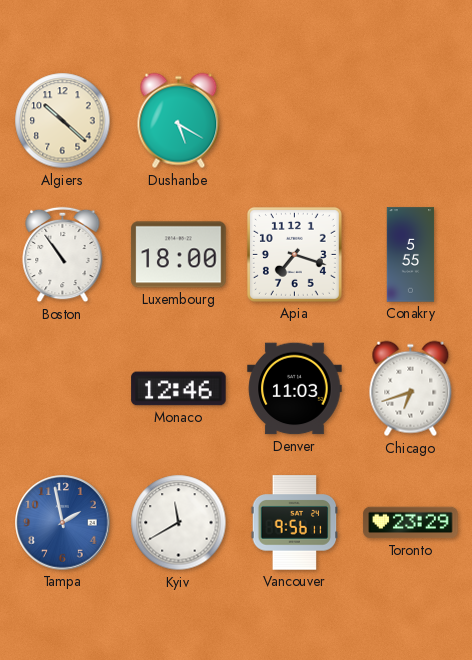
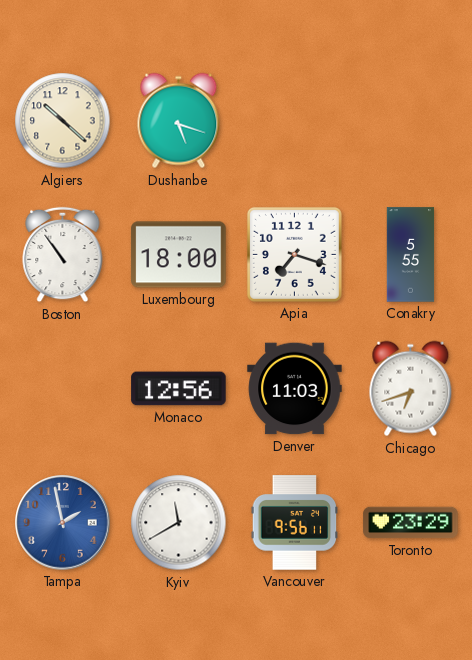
Dushanbe: 5:20 -> 5:18 (179, 121)
Monaco: 12:46 -> 12:56 (179, 389)
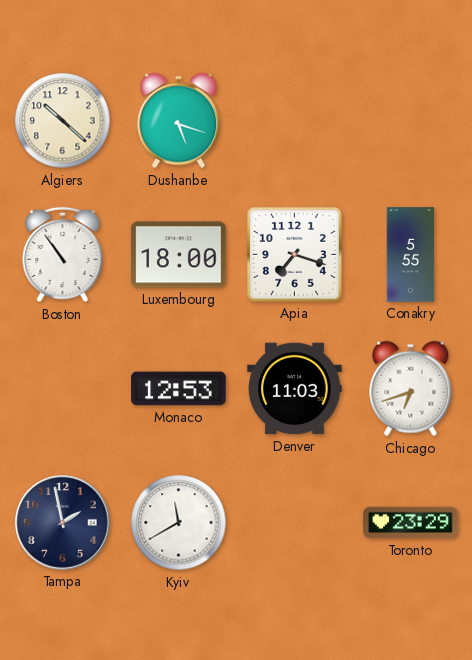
Monaco: 12:56 -> 12:53 (179, 389)
Tampa dial: blue -> navy (63, 523)
Vancouver: 9:56 -> none (295, 523)
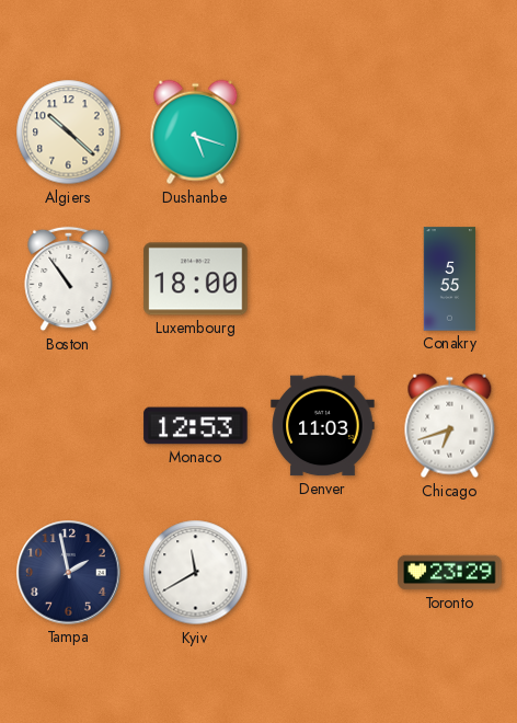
Apia: 7:18 -> none (294, 254)
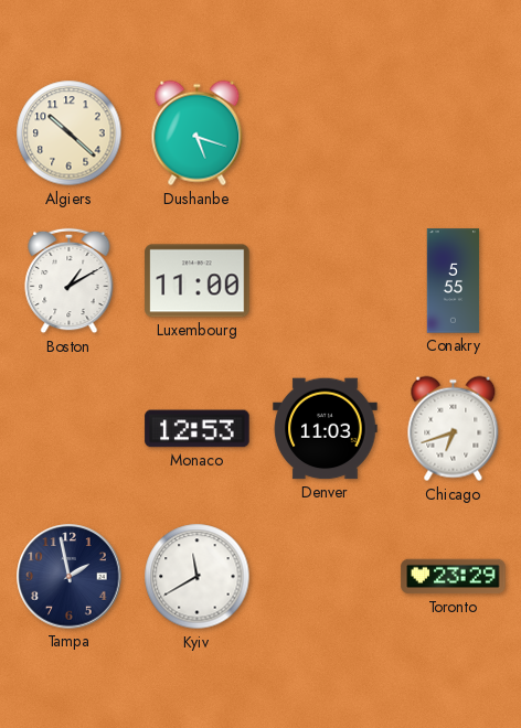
Boston: 10:54 -> 1:10 (70, 281)
Luxembourg: 18:00 -> 11:00 (198, 281)
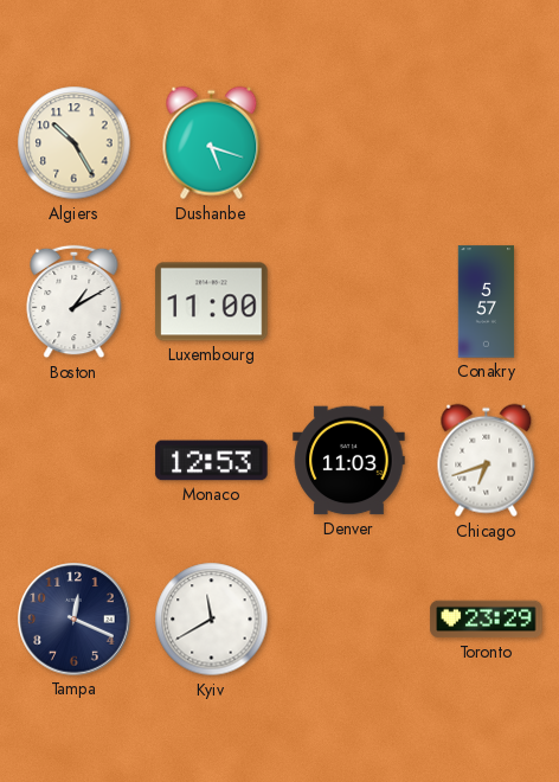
Algiers: 10:22 -> 10:25 (75, 143)
Conakry: 5:55 -> 5:57 (487, 302)
Tampa: 1:58 -> 12:19 (75, 620)
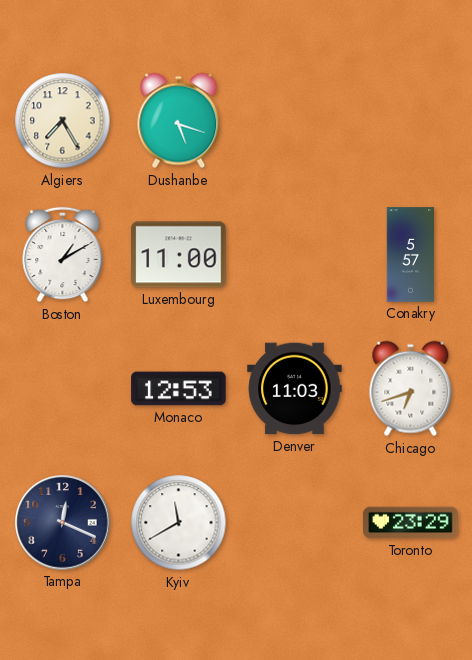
Algiers: 10:25 -> 7:25 (63, 121)
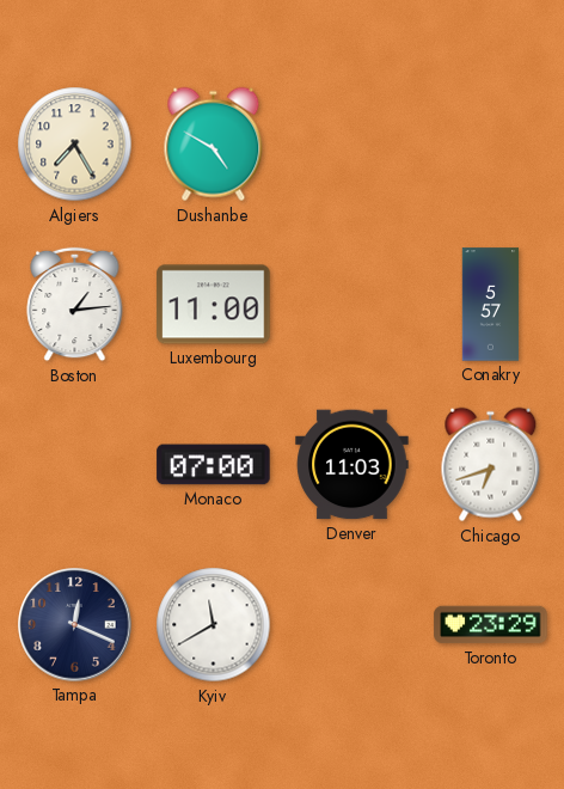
Dushanbe: 5:18 -> 4:50 (214, 145)
Boston: 1:10 -> 1:14 (75, 305)
Monaco: 12:53 -> 07:00 (214, 465)
